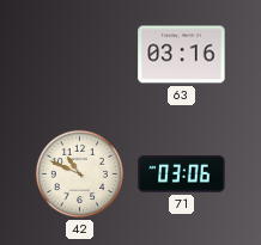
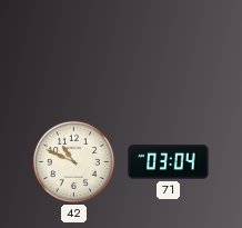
63: 03:16 -> none (182, 55)
71: 03:06 -> 03:04 (169, 162)
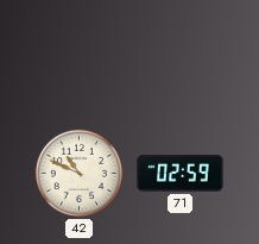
71: 03:04 -> 02:59 (181, 174)
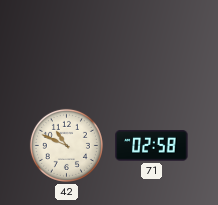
71: 02:59 -> 02:58 (152, 146)
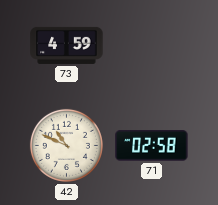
73: none -> 4:59 (67, 45)
